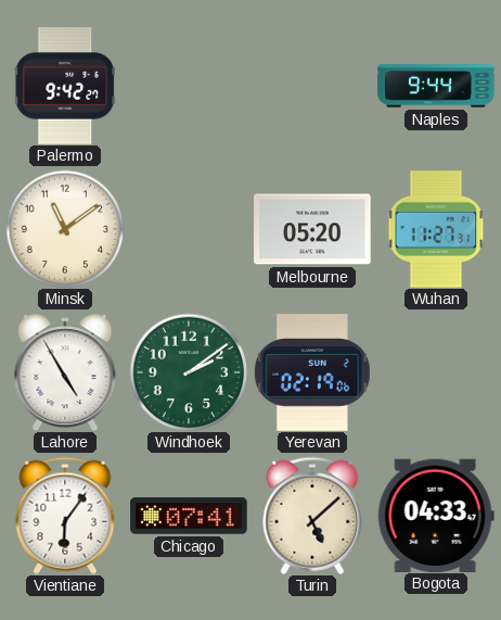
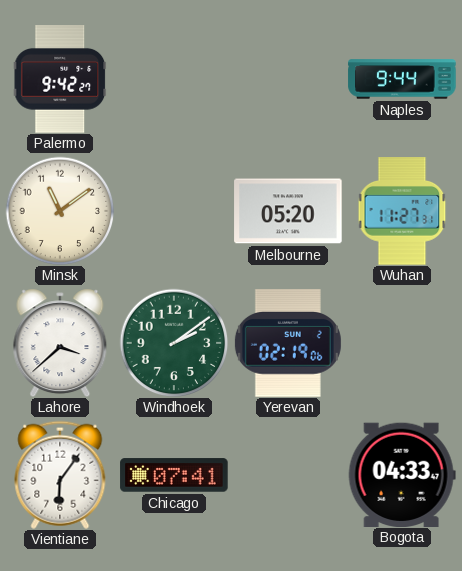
Lahore: 4:55 -> 3:38 (60, 343)
Turin: 5:08 -> none (312, 516)
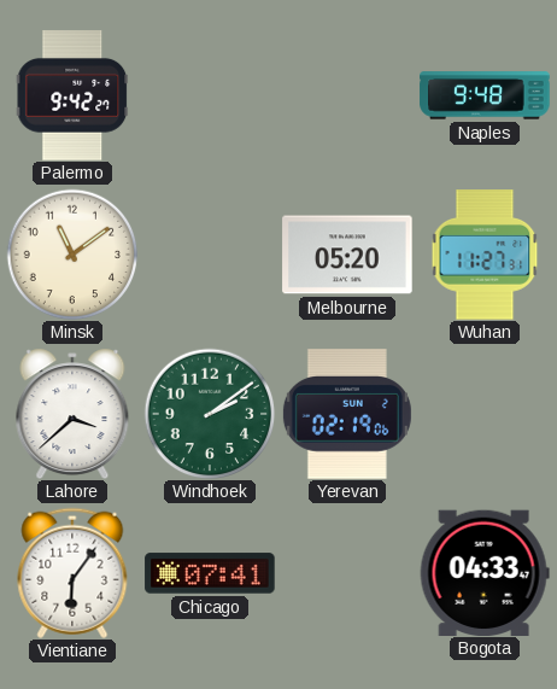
Naples: 9:44 -> 9:48 (485, 95)
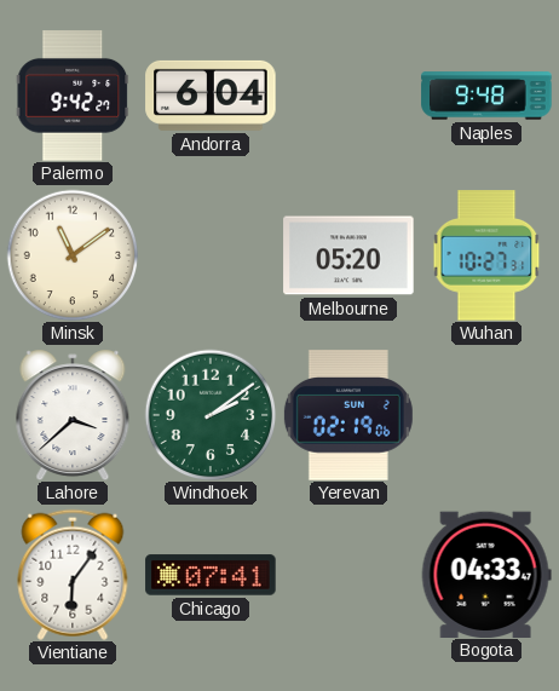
Andorra: none -> 6:04 (211, 96)
Wuhan: 11:27 -> 10:27 (486, 255)
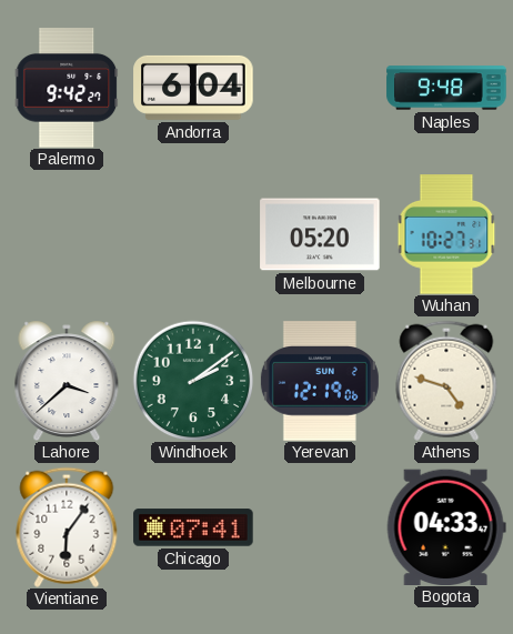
Minsk: 11:09 -> none (73, 255)
Yerevan: 02:19 -> 12:19 (320, 381)
Athens: none -> 4:48 (446, 381)
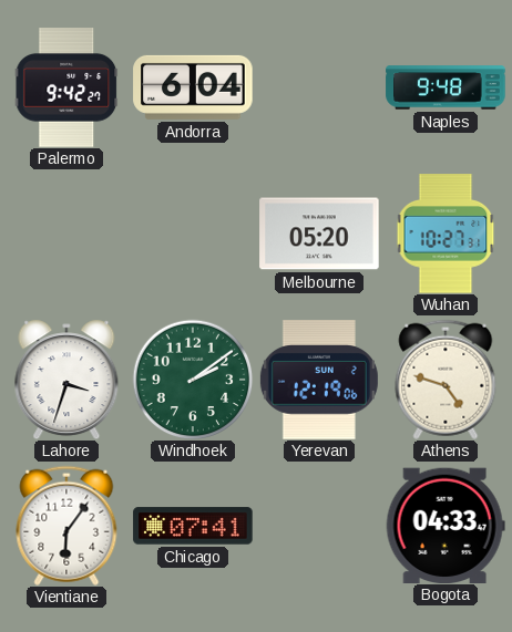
Lahore: 3:38 -> 3:33 (66, 380)
